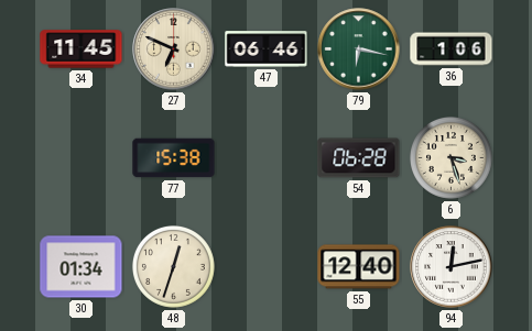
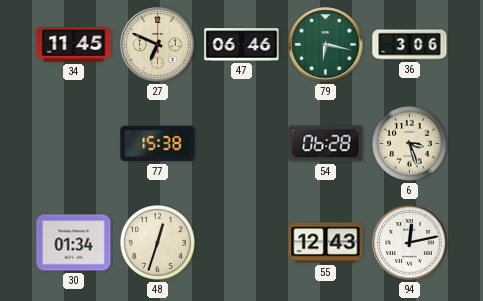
36: 1:06 -> 3:06 (410, 45)
55: 12:40 -> 12:43 (326, 243)
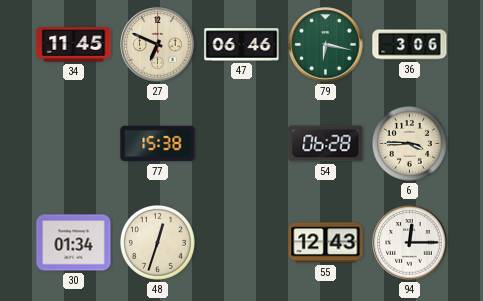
6: 3:27 -> 3:45 (409, 143)
94: 12:13 -> 12:15 (410, 243)
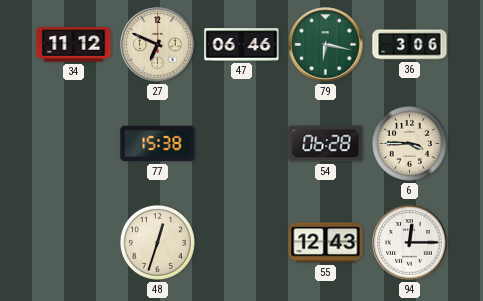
34: 11:45 -> 11:12 (74, 45)
30: 01:34 -> none (74, 243)
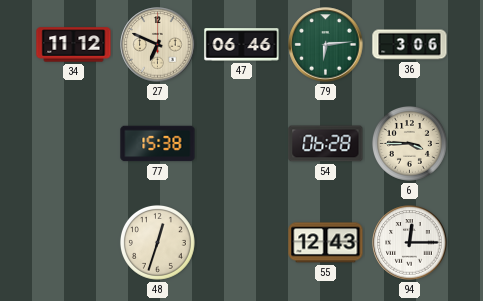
79: 6:17 -> 6:14 (326, 45)
